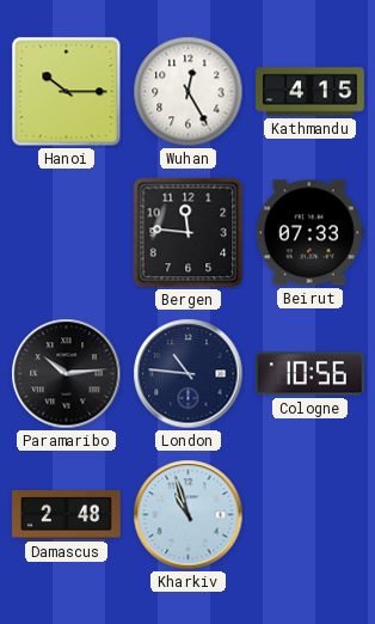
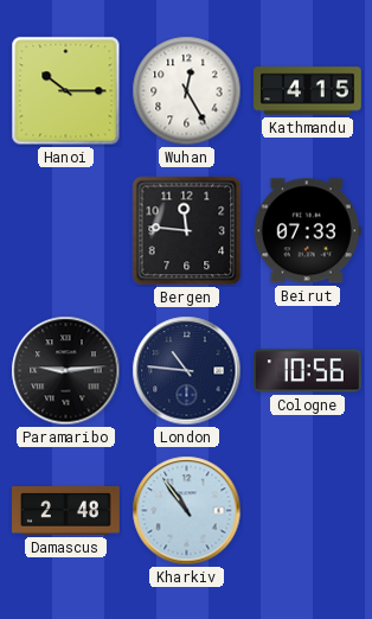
Paramaribo: 10:14 -> 9:14 (66, 371)
Kharkiv: 10:57 -> 10:54 (187, 511)
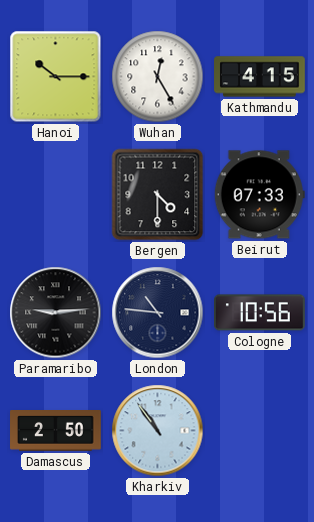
Bergen: 11:46 -> 4:30 (158, 195)
Damascus: 2:48 -> 2:50 (56, 431)
